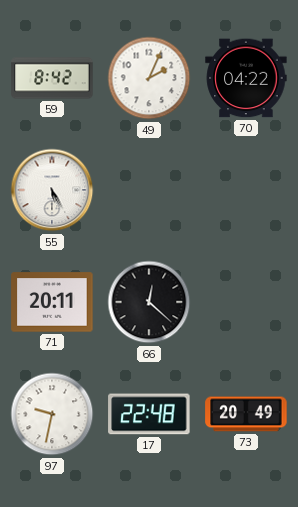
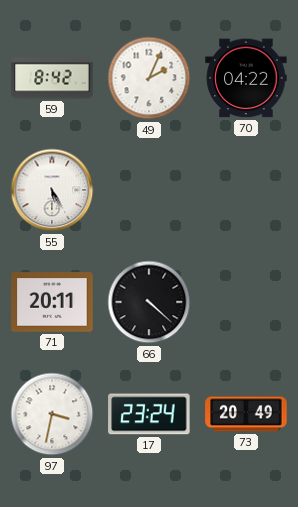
66: 12:22 -> 4:22 (149, 302)
97: 9:32 -> 3:32 (52, 414)
17: 22:48 -> 23:24 (149, 414)
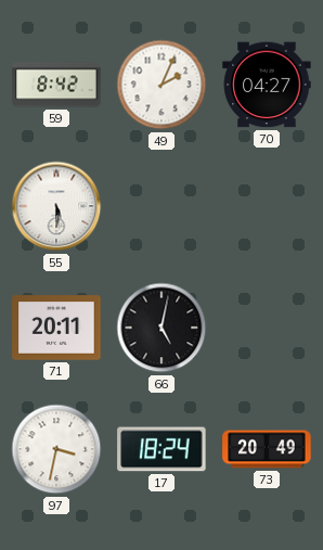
70: 04:22 -> 04:27 (267, 85)
55: 5:25 -> 5:29 (56, 206)
66: 4:22 -> 5:02 (161, 328)
17: 23:24 -> 18:24 (161, 449)
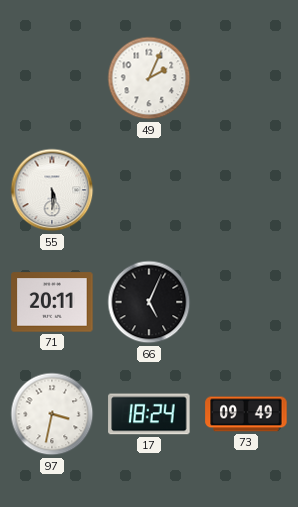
59: 8:42 -> none (56, 85)
70: 04:27 -> none (267, 85)
66: 5:02 -> 5:04 (149, 302)
73: 20:49 -> 09:49 (246, 414)
